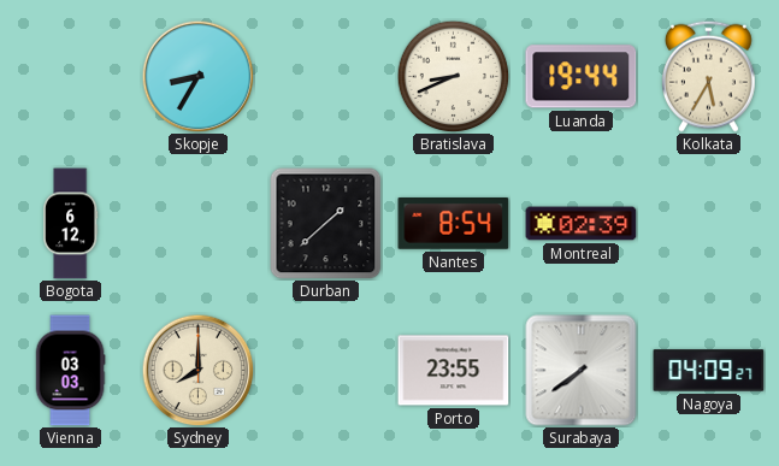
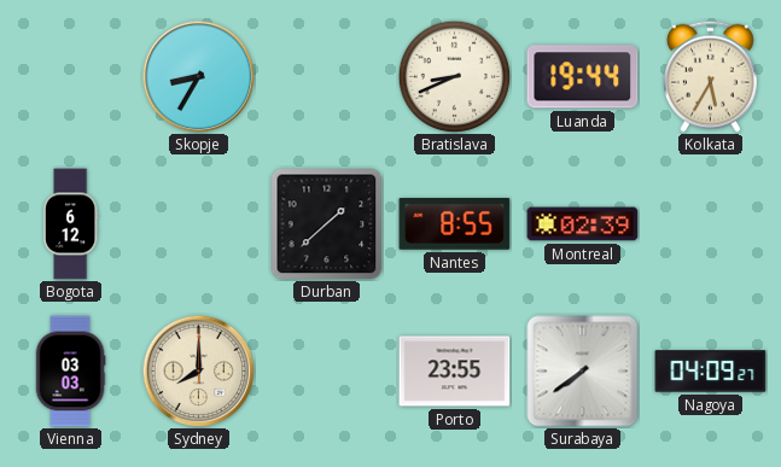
Nantes: 8:54 -> 8:55 (455, 224)
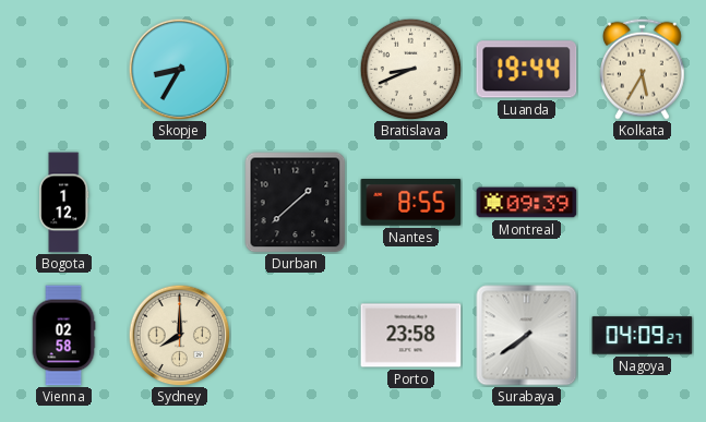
Bogota: 6:12 -> 1:12 (64, 203)
Montreal: 02:39 -> 09:39 (527, 203)
Vienna: 03:03 -> 02:58 (63, 336)
Porto: 23:55 -> 23:58 (411, 336)
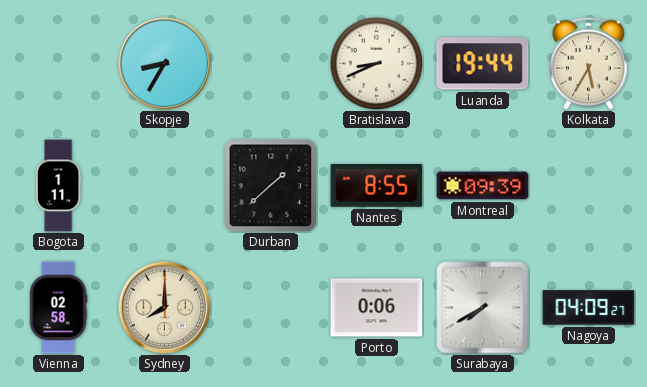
Bogota: 1:12 -> 1:11 (59, 186)
Porto: 23:58 -> 0:06 (377, 308)
Surabaya: 7:39 -> 7:40 (483, 308)
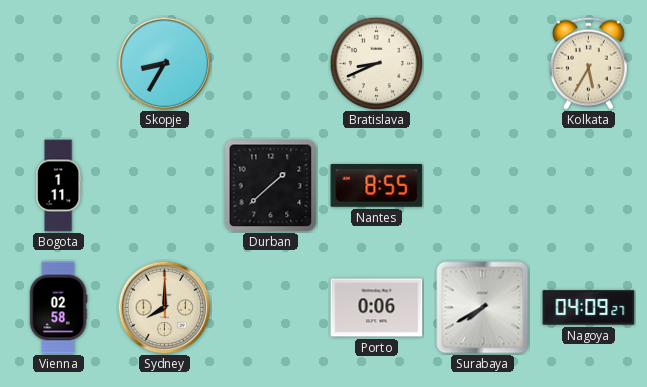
Luanda: 19:44 -> none (483, 64)
Montreal: 09:39 -> none (483, 186)
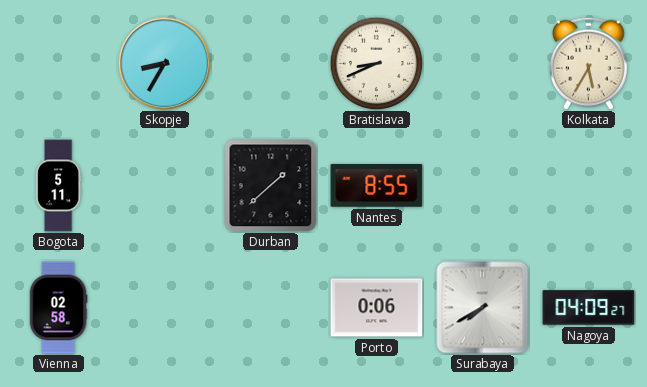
Bogota: 1:11 -> 5:11 (59, 186)
Sydney: 8:00 -> none (164, 307)
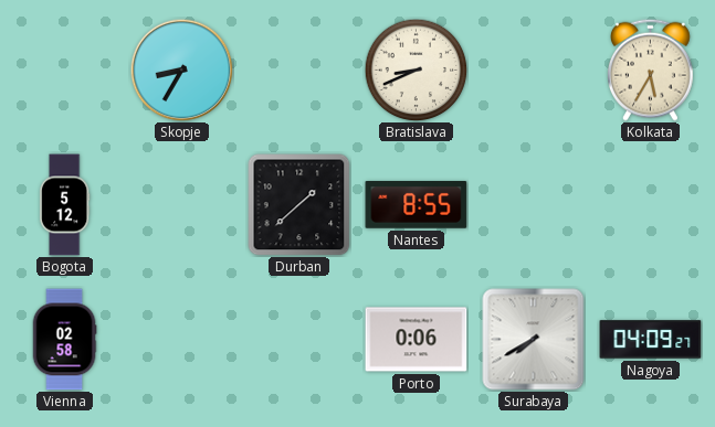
Bogota: 5:11 -> 5:12 (65, 205)
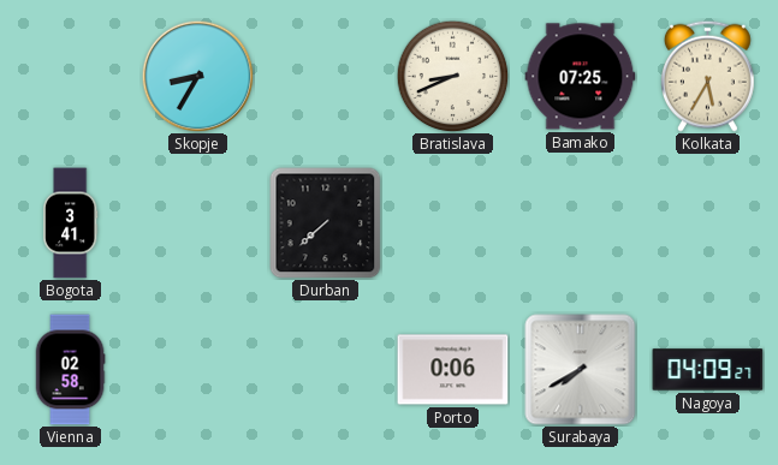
Bamako: none -> 07:25 (581, 77)
Bogota: 5:12 -> 3:41 (71, 223)
Durban: 1:38 -> 7:38 (326, 223)
Nantes: 8:55 -> none (417, 205)
